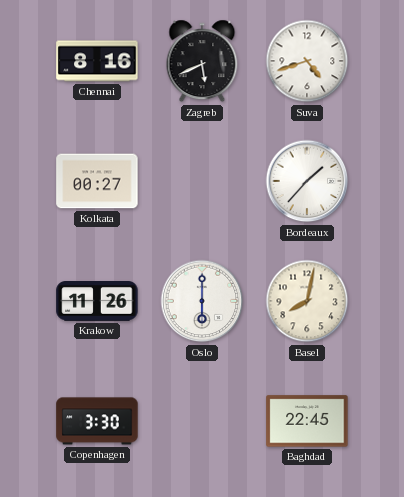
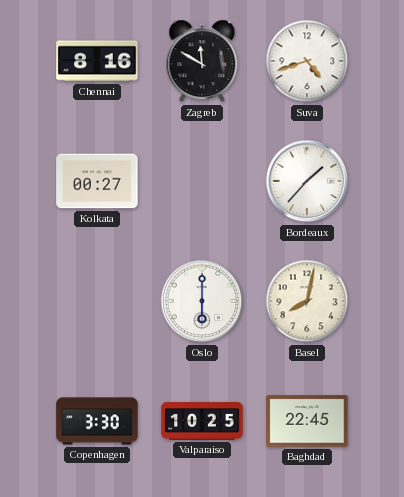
Zagreb: 5:41 -> 11:50 (202, 61)
Krakow: 11:26 -> none (97, 302)
Valparaiso: none -> 10:25 (202, 421)
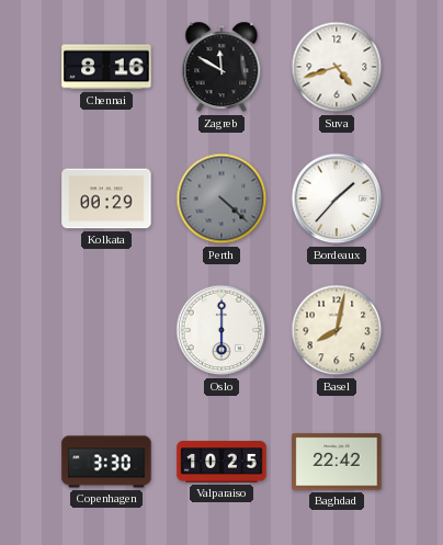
Kolkata: 00:27 -> 00:29 (106, 198)
Perth: none -> 4:22 (222, 198)
Baghdad: 22:45 -> 22:42 (337, 462)
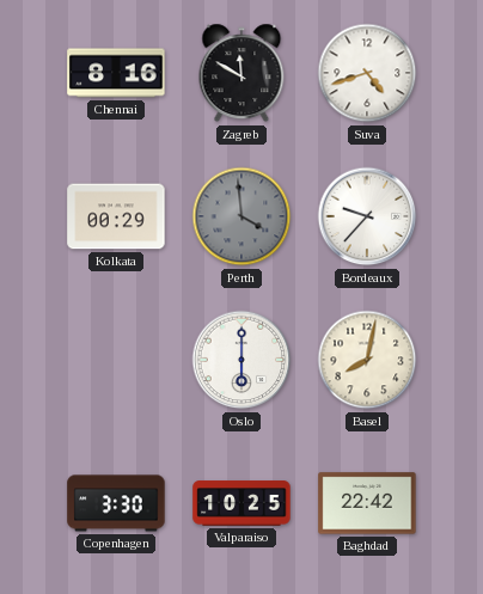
Perth: 4:22 -> 3:59 (241, 216)
Bordeaux: 1:37 -> 9:37 (367, 216)
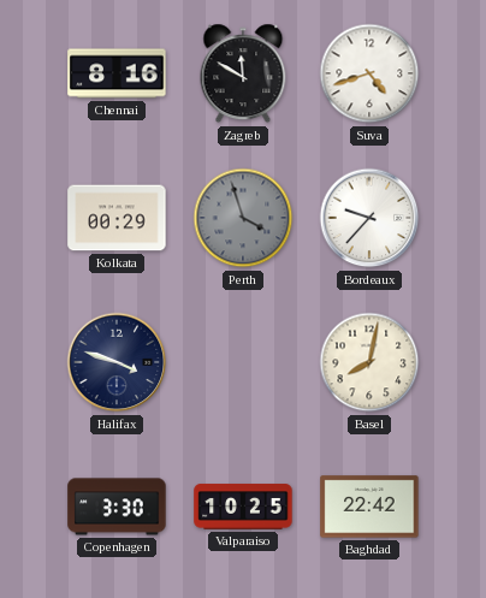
Perth: 3:59 -> 3:57 (243, 218)
Halifax: none -> 3:48 (117, 362)
Oslo: 6:00 -> none (241, 360)
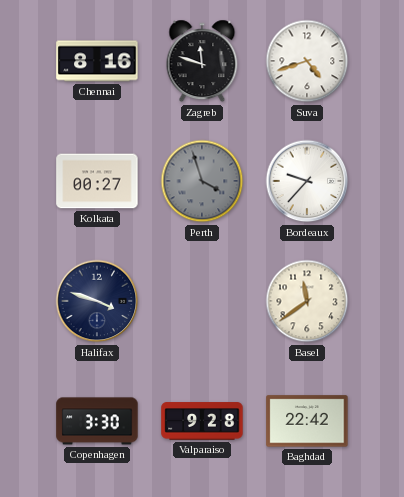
Zagreb: 11:50 -> 11:48 (202, 61)
Kolkata: 00:29 -> 00:27 (97, 181)
Basel: 8:02 -> 11:39 (307, 301)
Valparaiso: 10:25 -> 9:28 (202, 421)
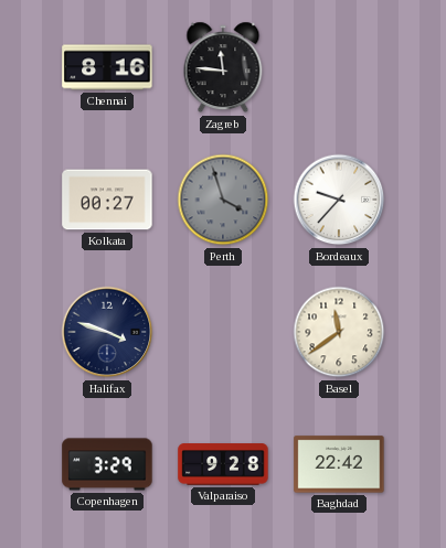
Zagreb: 11:48 -> 11:46 (223, 67)
Suva: 4:42 -> none (307, 61)
Copenhagen: 3:30 -> 3:29 (107, 464)
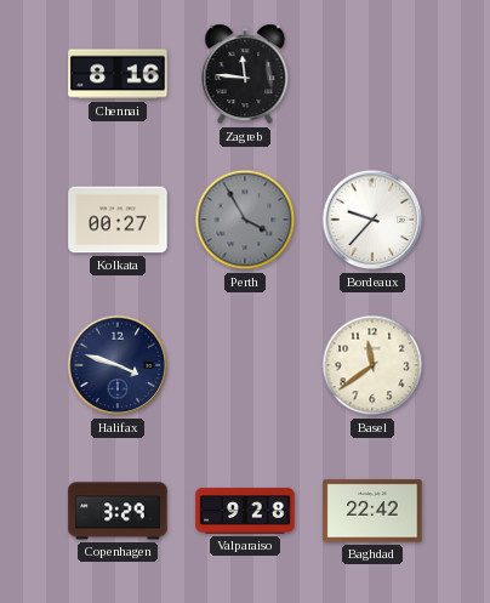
Perth: 3:57 -> 3:55 (245, 220)
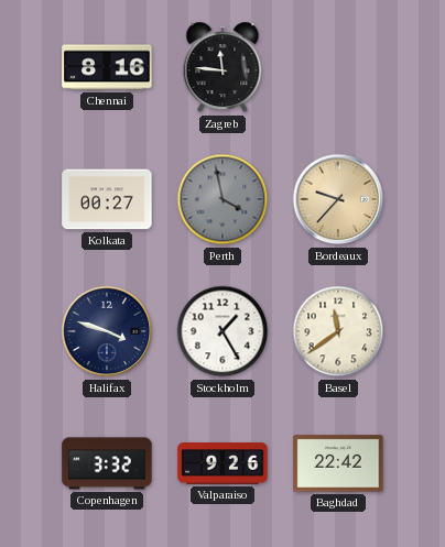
Perth: 3:55 -> 3:58 (223, 199)
Bordeaux dial: white -> champagne (338, 199)
Stockholm: none -> 1:25 (223, 331)
Copenhagen: 3:29 -> 3:32 (107, 463)
Valparaiso: 9:28 -> 9:26 (223, 463)
